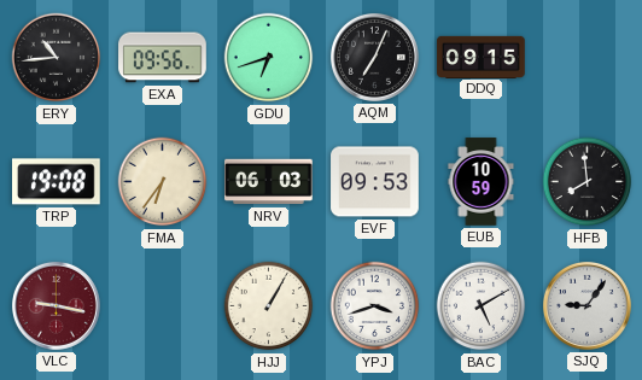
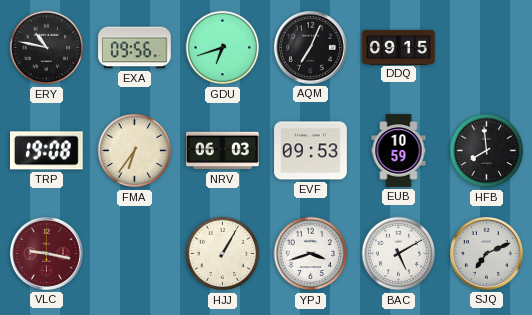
ERY: 10:44 -> 10:47 (47, 48)
SJQ: 9:06 -> 7:11 (486, 253)
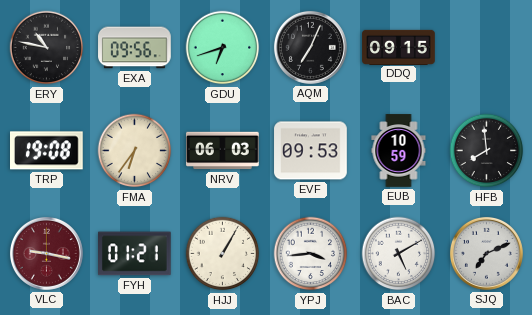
FYH: none -> 01:21 (135, 254)
YPJ: 3:42 -> 3:44 (311, 254)
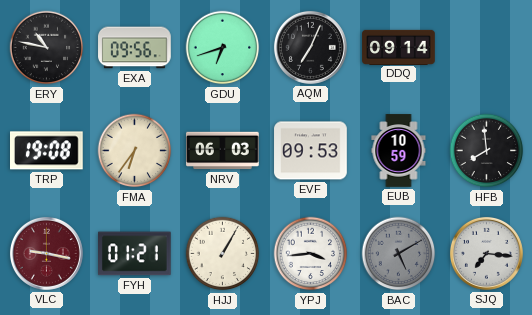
DDQ: 09:15 -> 09:14 (399, 47)
BAC dial: white -> grey (399, 254)
SJQ: 7:11 -> 7:16 (486, 253)
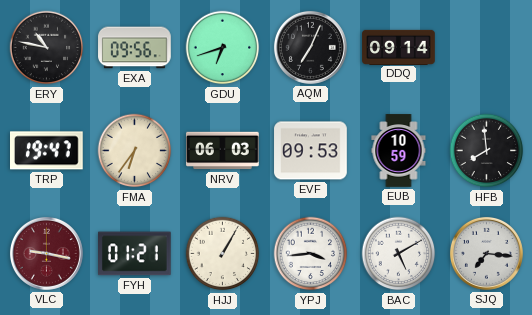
TRP: 19:08 -> 19:47 (47, 151)
BAC dial: grey -> white (399, 254)
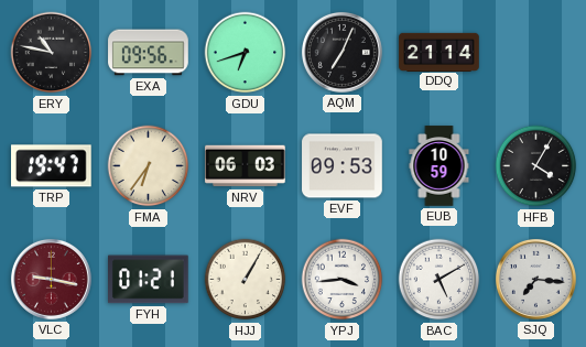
DDQ: 09:14 -> 21:14 (439, 52)
HFB: 7:59 -> 4:05 (536, 166)
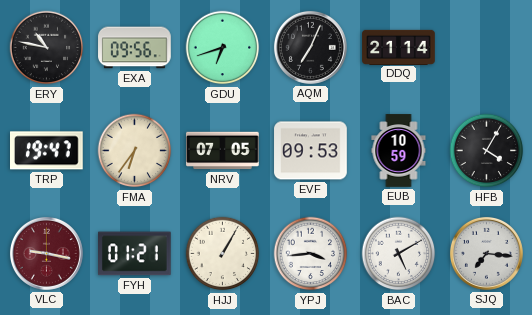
NRV: 06:03 -> 07:05 (223, 151)
